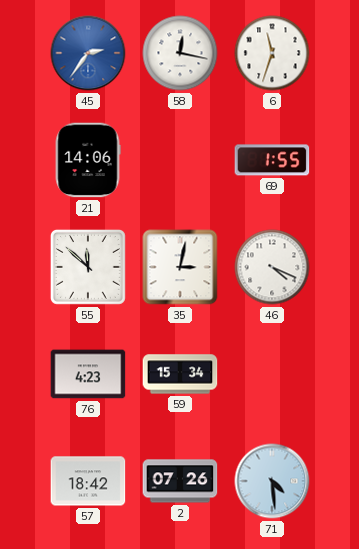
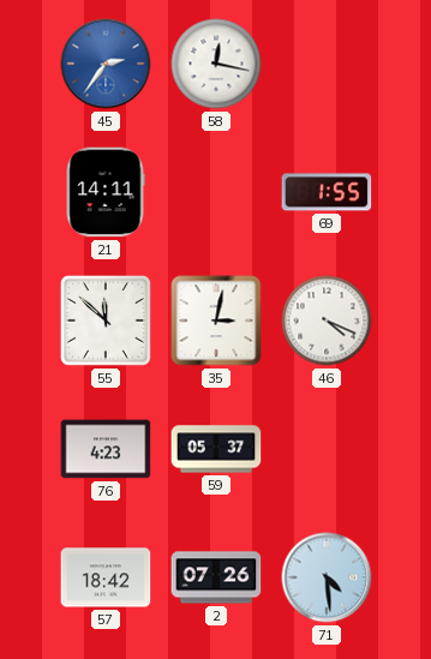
6: 11:33 -> none (272, 53)
21: 14:06 -> 14:11 (106, 192)
59: 15:34 -> 05:37 (216, 449)
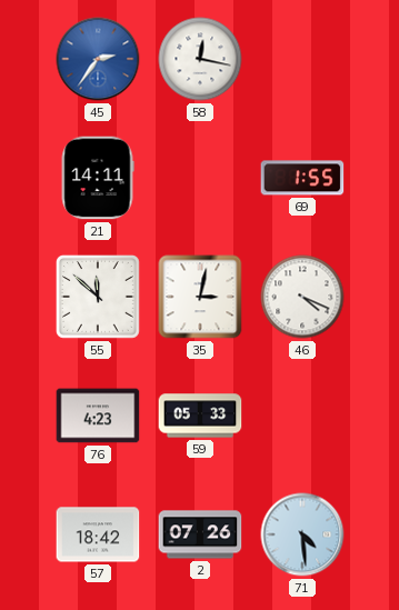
59: 05:37 -> 05:33 (200, 416)
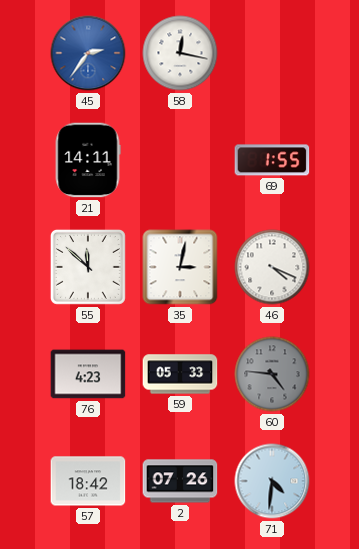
60: none -> 4:46 (272, 374)
71: 4:29 -> 4:31 (272, 481)
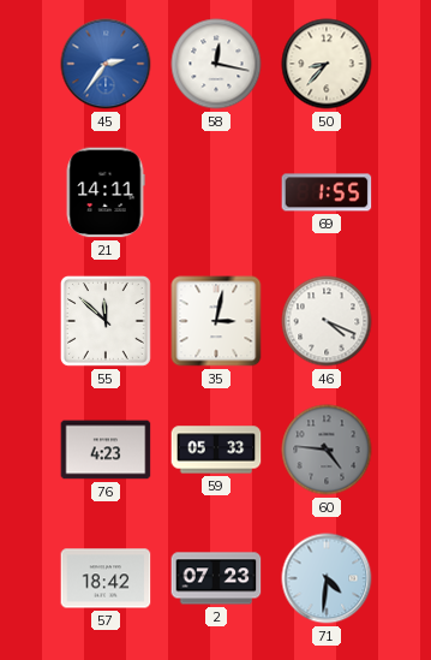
50: none -> 8:37 (327, 64)
2: 07:26 -> 07:23 (216, 578)
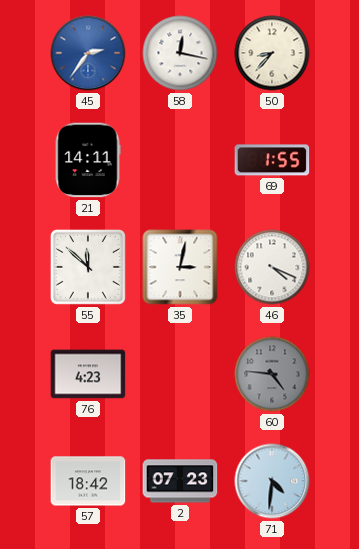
59: 05:33 -> none (216, 450)
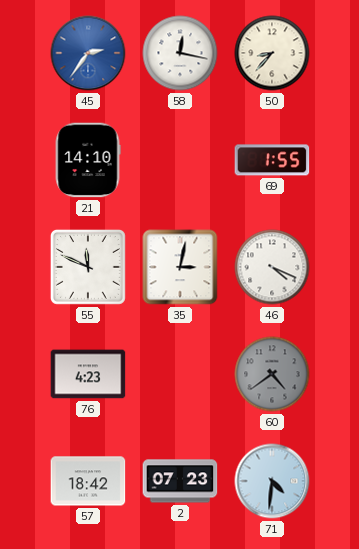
21: 14:11 -> 14:10 (88, 160)
55: 11:52 -> 11:49 (88, 267)
60: 4:46 -> 4:39 (272, 374)
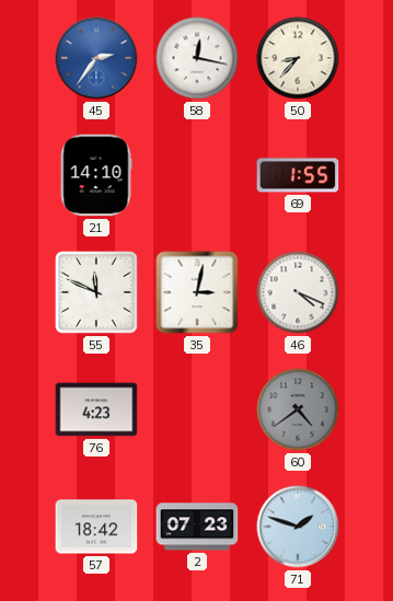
71: 4:31 -> 1:48 (298, 527)
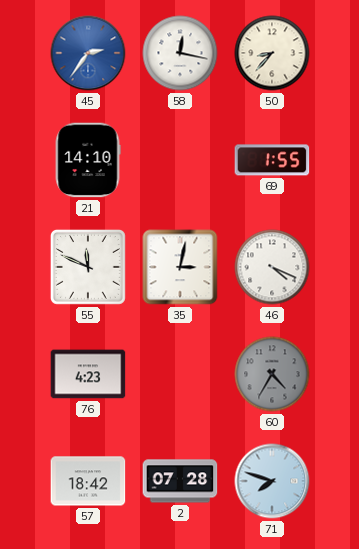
60: 4:39 -> 4:35 (272, 374)
2: 07:23 -> 07:28 (180, 481)
71: 1:48 -> 7:48 (272, 481)
